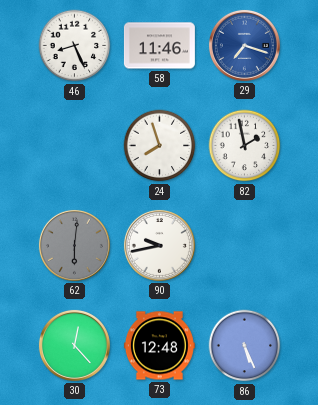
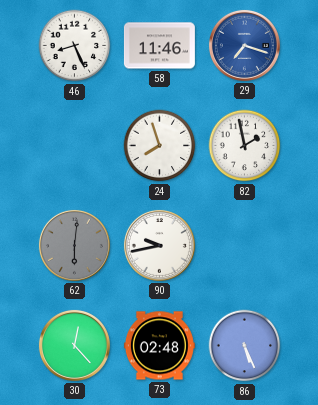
73: 12:48 -> 02:48 (159, 346)
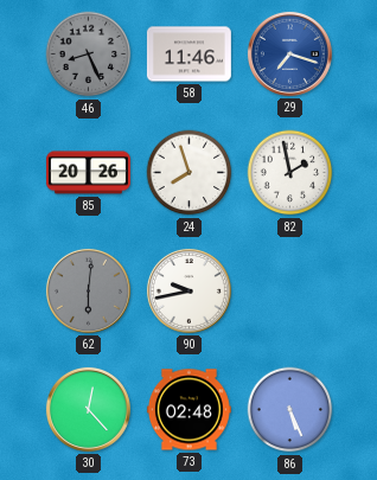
46 dial: white -> grey (89, 55)
85: none -> 20:26 (88, 173)
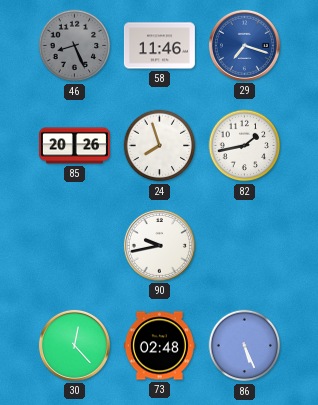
82: 1:58 -> 1:43 (245, 146)
62: 6:01 -> none (88, 290)
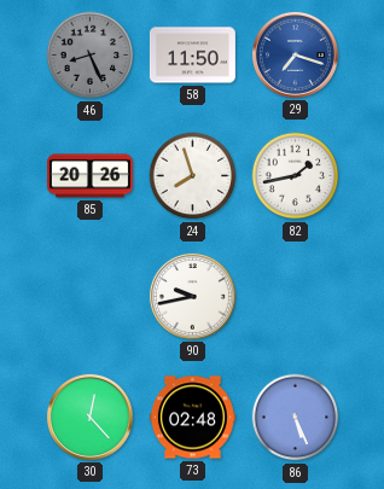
58: 11:46 -> 11:50 (192, 56)
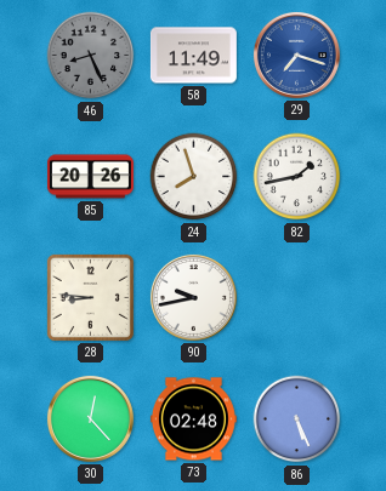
58: 11:50 -> 11:49 (193, 56)
28: none -> 8:46 (90, 297)
